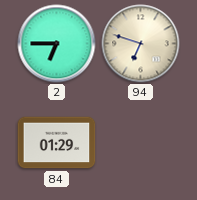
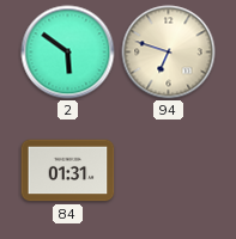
2: 6:45 -> 5:51 (68, 53)
84: 01:29 -> 01:31 (68, 171)
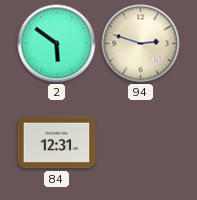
94: 6:48 -> 2:48 (141, 44)
84: 01:31 -> 12:31 (57, 143)
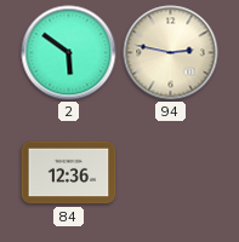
94: 2:48 -> 2:47 (171, 53)
84: 12:31 -> 12:36 (69, 173)
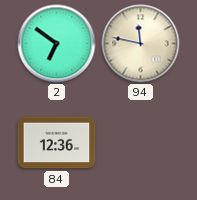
2: 5:51 -> 6:51 (57, 44)
94: 2:47 -> 11:47 (141, 44)
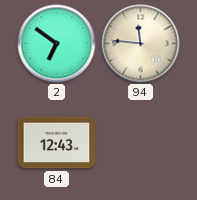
94: 11:47 -> 11:46 (141, 44)
84: 12:36 -> 12:43 (57, 143)
